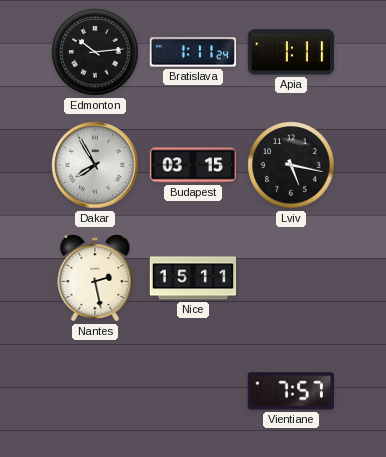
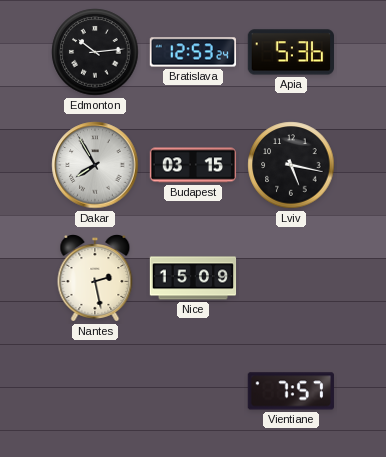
Bratislava: 1:11 -> 12:53 (192, 52)
Apia: 1:11 -> 5:36 (290, 52)
Nice: 15:11 -> 15:09 (193, 278)
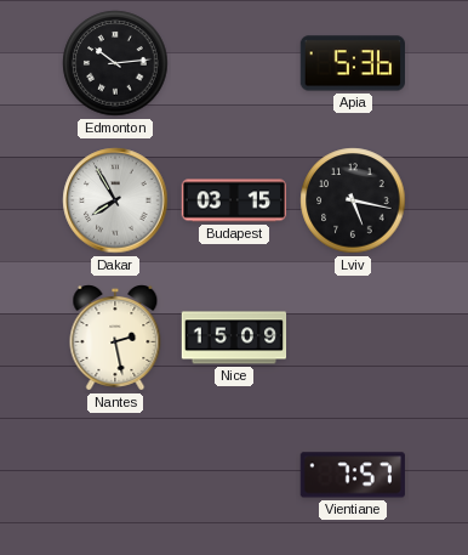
Bratislava: 12:53 -> none (192, 52)
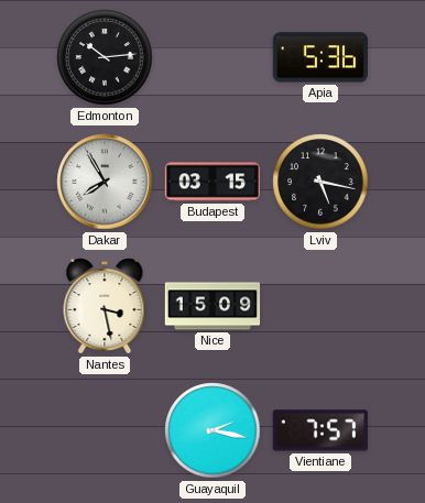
Nantes: 2:28 -> 3:28 (105, 307)
Guayaquil: none -> 2:17 (212, 430)
